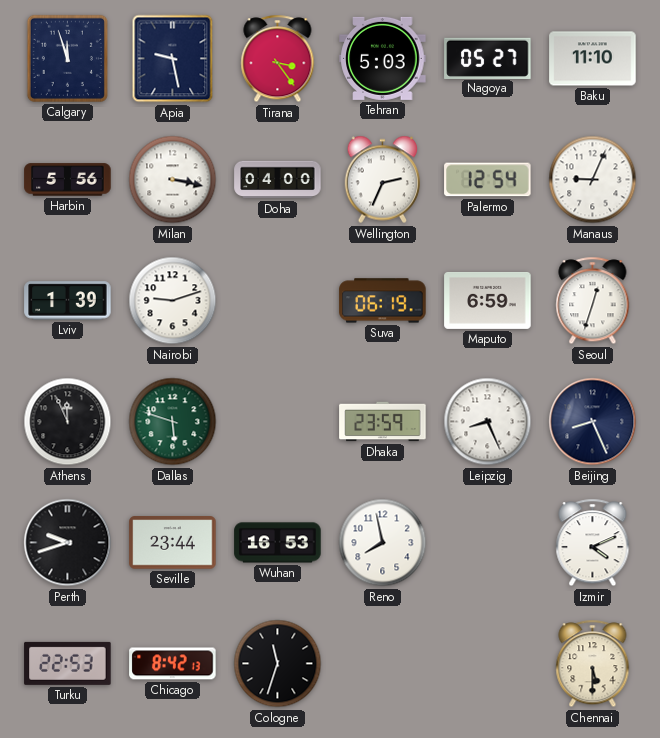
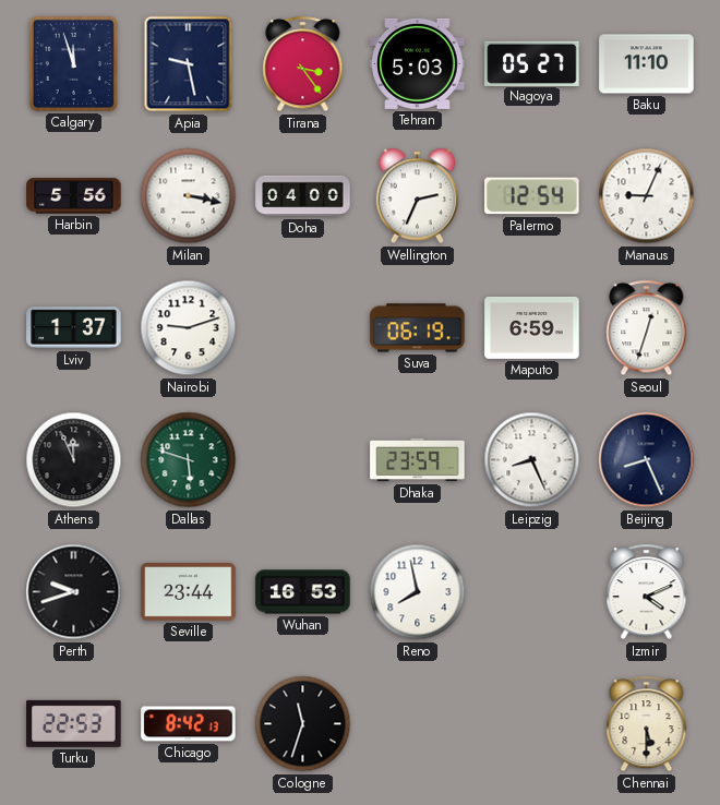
Lviv: 1:39 -> 1:37 (74, 328)
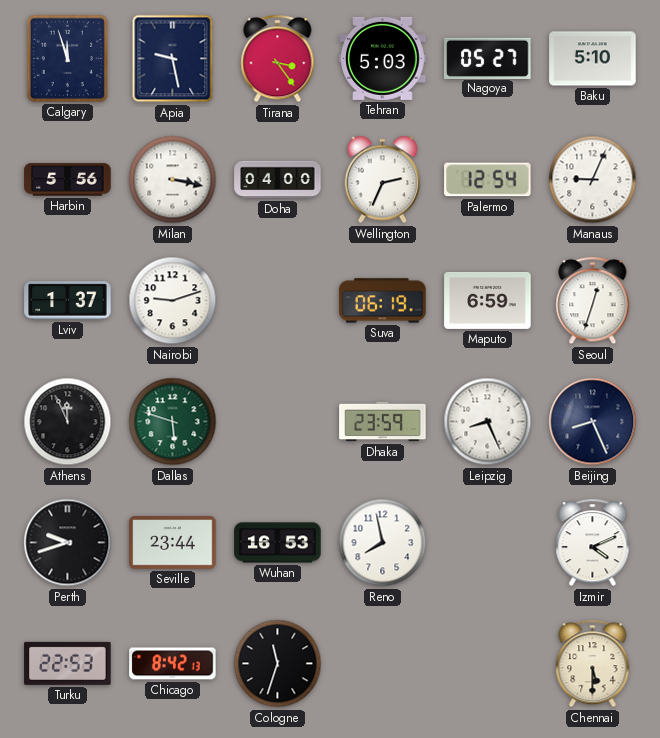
Baku: 11:10 -> 5:10 (593, 59)
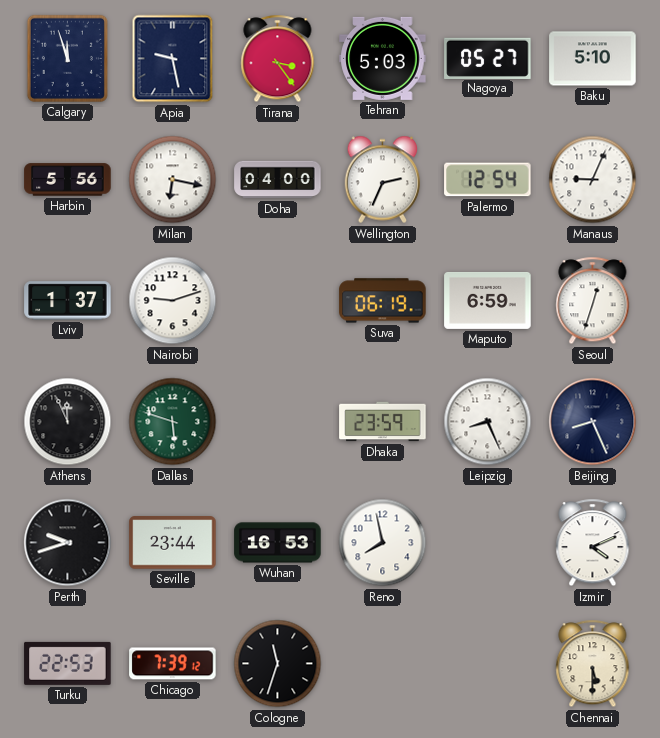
Milan: 3:17 -> 6:17 (173, 180)
Chicago: 8:42 -> 7:39 (173, 664)
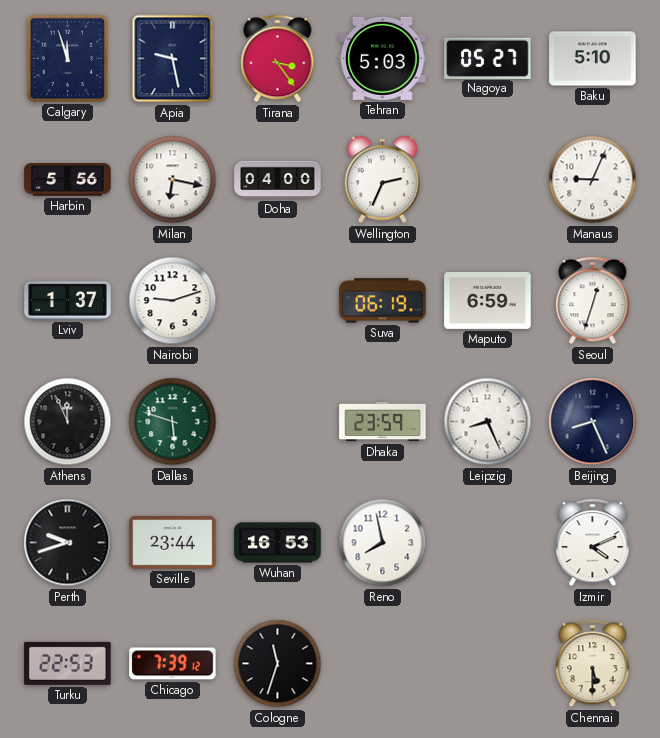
Palermo: 12:54 -> none (488, 180)
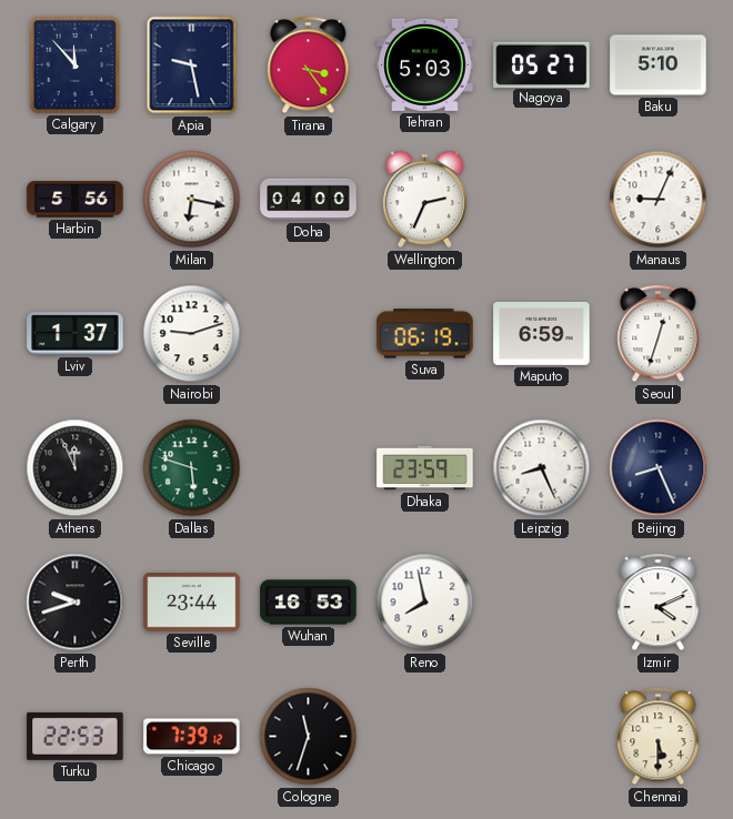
Calgary: 11:57 -> 11:53 (74, 64)
